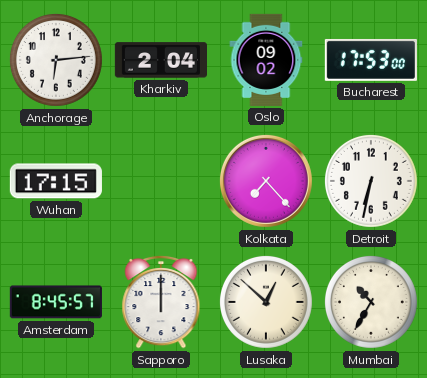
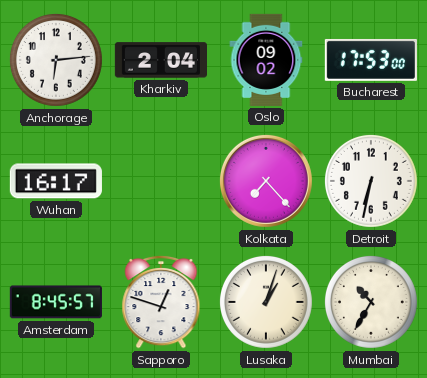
Wuhan: 17:15 -> 16:17 (56, 181)
Sapporo: 12:00 -> 12:48 (161, 302)
Lusaka: 12:52 -> 1:03 (266, 302)
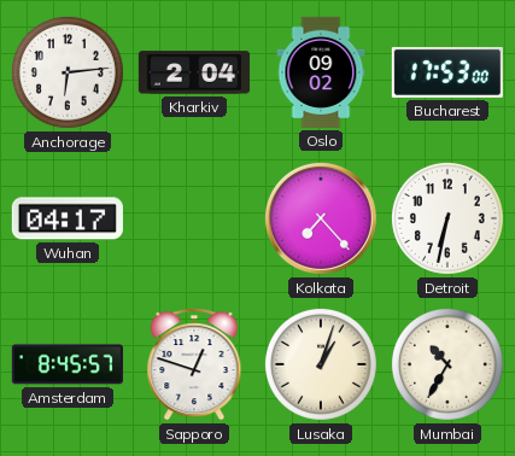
Wuhan: 16:17 -> 04:17 (68, 218)
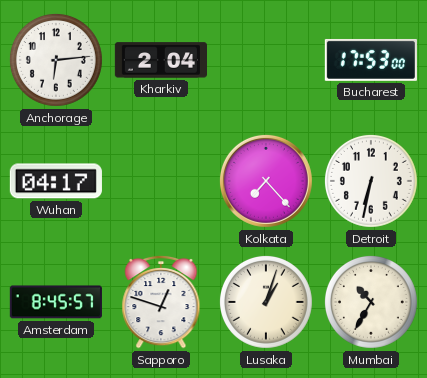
Oslo: 09:02 -> none (321, 72)
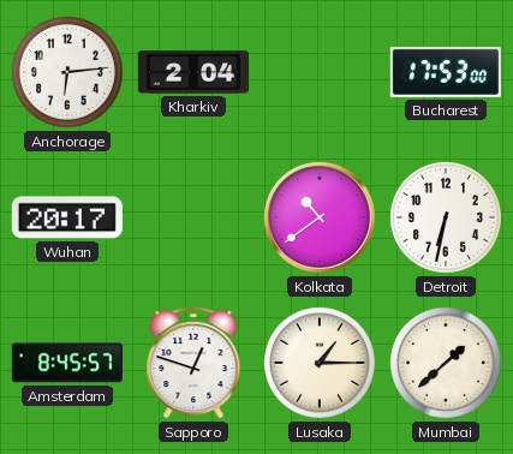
Wuhan: 04:17 -> 20:17 (67, 217)
Kolkata: 7:23 -> 10:39 (320, 217)
Lusaka: 1:03 -> 1:15 (320, 363)
Mumbai: 10:35 -> 1:38 (446, 363)
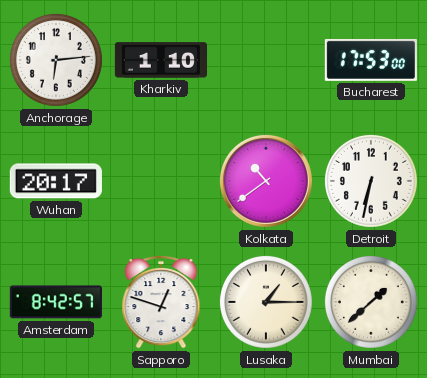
Kharkiv: 2:04 -> 1:10 (160, 60)
Amsterdam: 8:45 -> 8:42 (56, 302)
